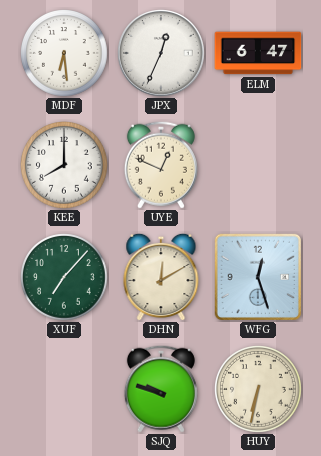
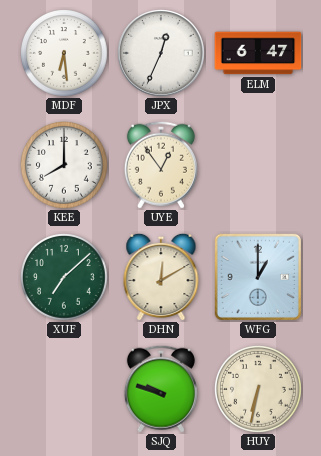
UYE: 12:49 -> 12:54 (161, 165)
XUF: 7:07 -> 7:08 (65, 278)
WFG: 12:27 -> 1:00 (257, 276)
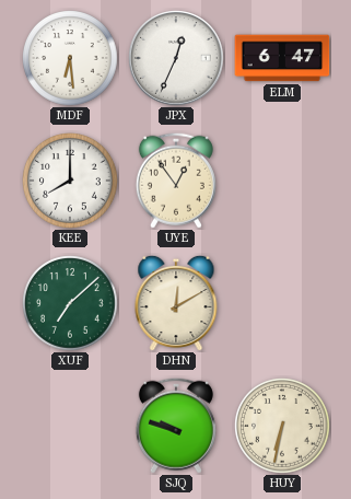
WFG: 1:00 -> none (257, 276)
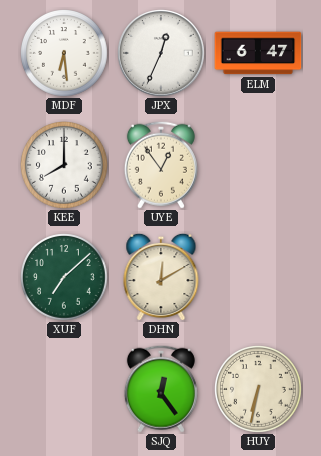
SJQ: 9:48 -> 12:24 (161, 389)
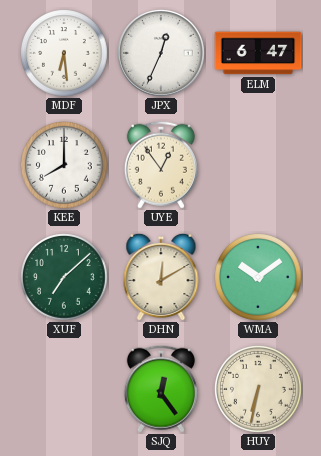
WMA: none -> 10:09 (259, 278)
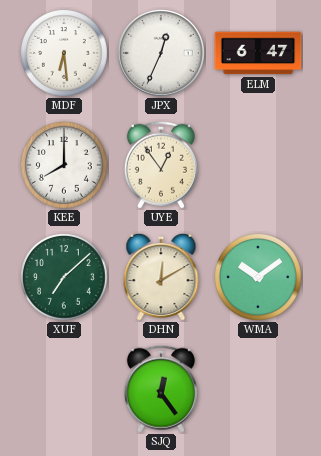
HUY: 6:32 -> none (259, 390)
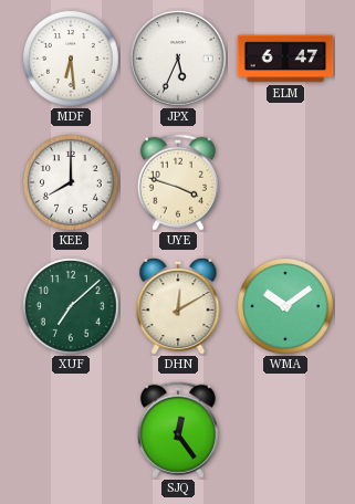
JPX: 12:34 -> 5:34 (178, 59)
UYE: 12:54 -> 3:48 (178, 182)
